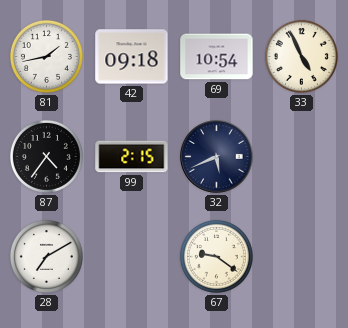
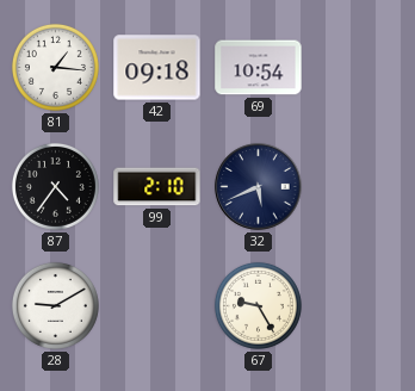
81: 1:43 -> 1:16 (55, 67)
33: 4:56 -> none (301, 56)
99: 2:15 -> 2:10 (157, 187)
28: 7:10 -> 9:10 (55, 305)
67: 9:21 -> 9:25 (258, 305)
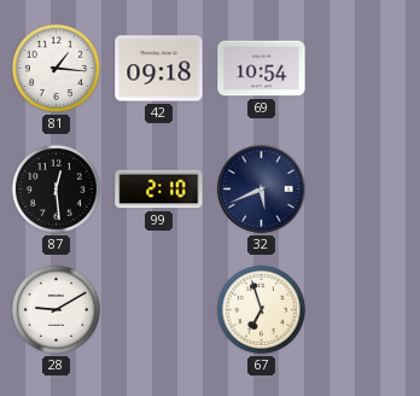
87: 4:36 -> 12:29 (56, 188)
67: 9:25 -> 6:57 (261, 309)
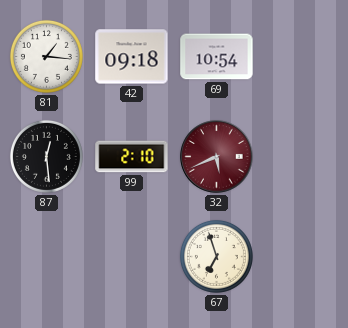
32 dial: navy -> burgundy (217, 157)
28: 9:10 -> none (56, 309)
